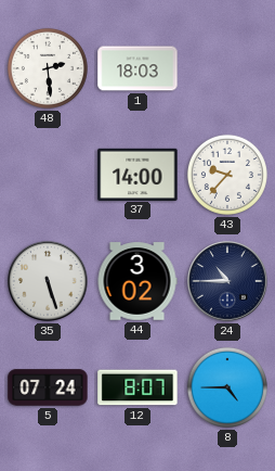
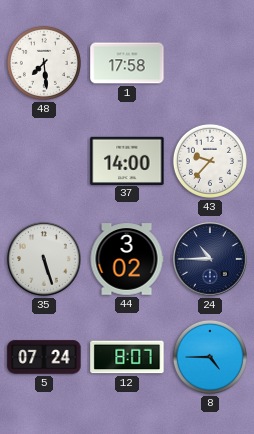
48: 2:29 -> 7:29 (44, 63)
1: 18:03 -> 17:58 (127, 63)
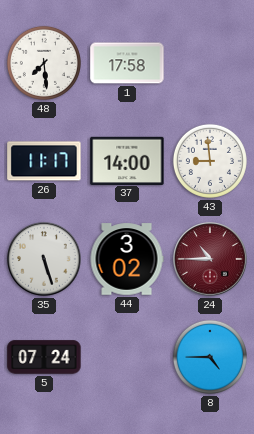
26: none -> 11:17 (44, 161)
43: 9:37 -> 8:59 (210, 161)
24 dial: navy -> burgundy (210, 259)
12: 8:07 -> none (127, 357)
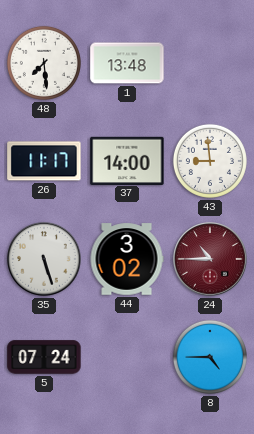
1: 17:58 -> 13:48 (127, 63)
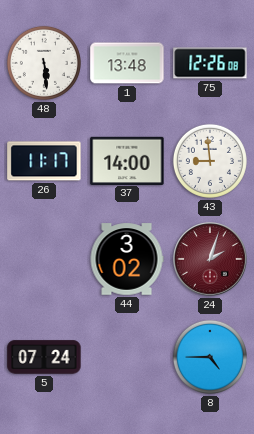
48: 7:29 -> 5:29 (44, 63)
75: none -> 12:26 (210, 63)
35: 5:27 -> none (44, 259)
24: 10:45 -> 2:03 (210, 259)
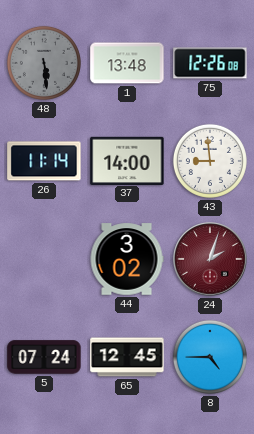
48 dial: white -> grey (44, 63)
26: 11:17 -> 11:14 (44, 161)
65: none -> 12:45 (127, 357)
